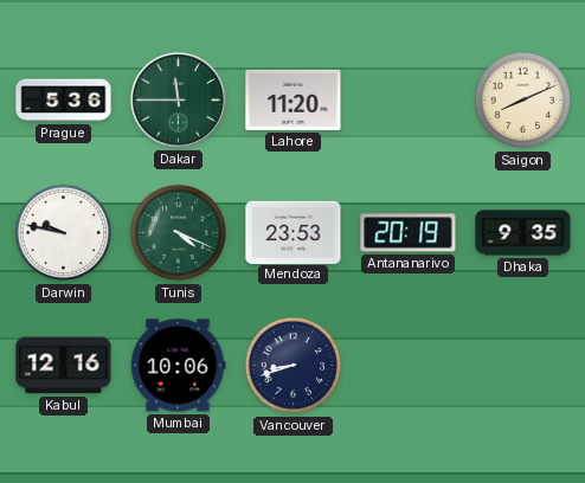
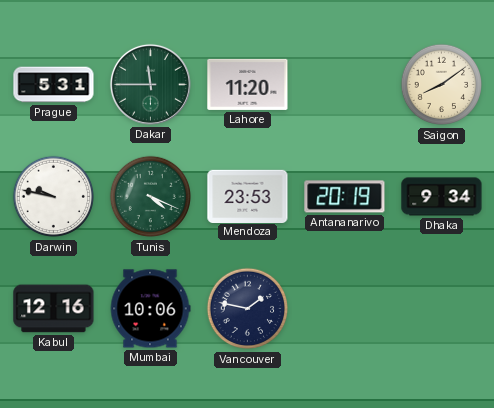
Prague: 5:36 -> 5:31 (54, 85)
Saigon: 8:11 -> 8:09 (442, 85)
Dhaka: 9:35 -> 9:34 (442, 197)
Vancouver: 8:42 -> 1:47 (248, 309)
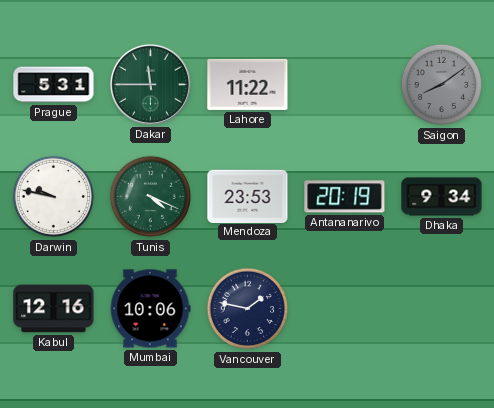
Lahore: 11:20 -> 11:22 (248, 84)
Saigon dial: cream -> grey (442, 85)
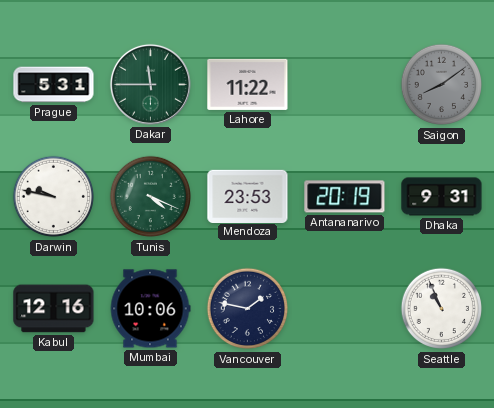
Dhaka: 9:34 -> 9:31 (442, 197)
Seattle: none -> 10:56 (442, 309)
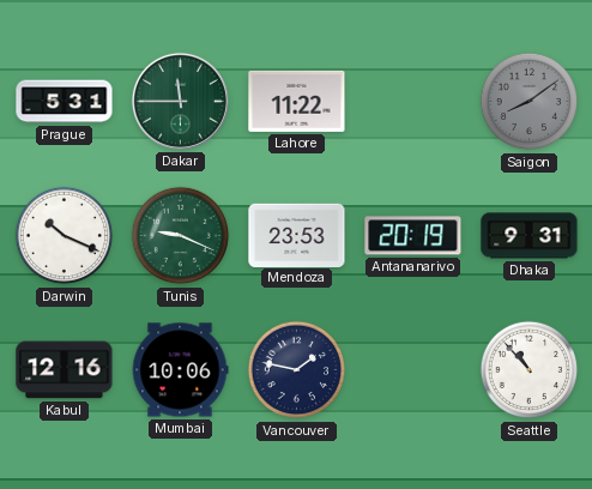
Darwin: 9:47 -> 10:19 (65, 236)
Tunis: 4:19 -> 9:19 (181, 236)
Seattle: 10:56 -> 10:53 (530, 370)
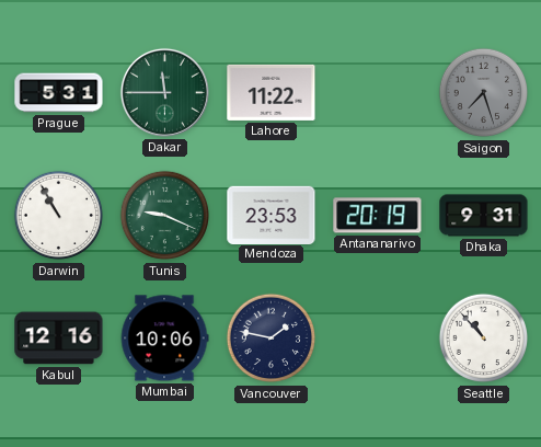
Saigon: 8:09 -> 7:27 (484, 93)
Darwin: 10:19 -> 10:55 (59, 216)
